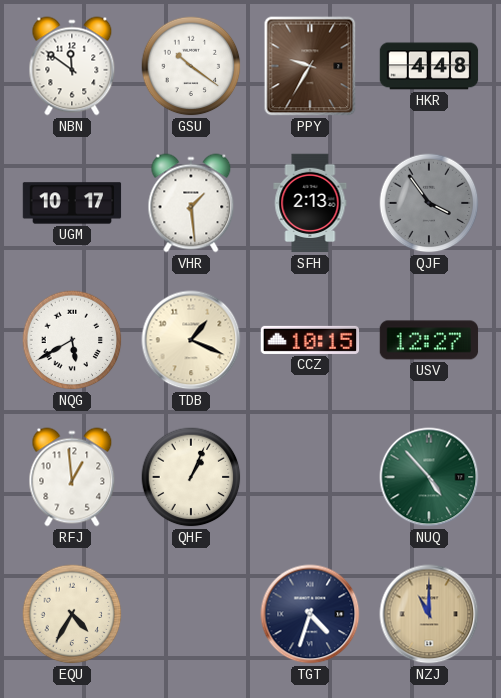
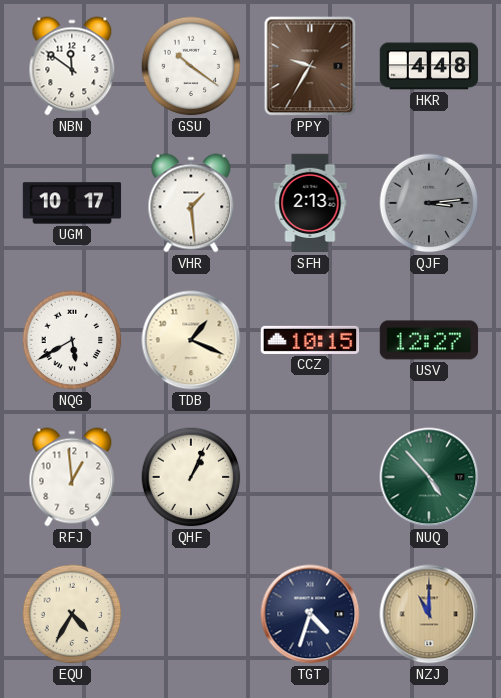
QJF: 3:54 -> 3:14 (429, 203)
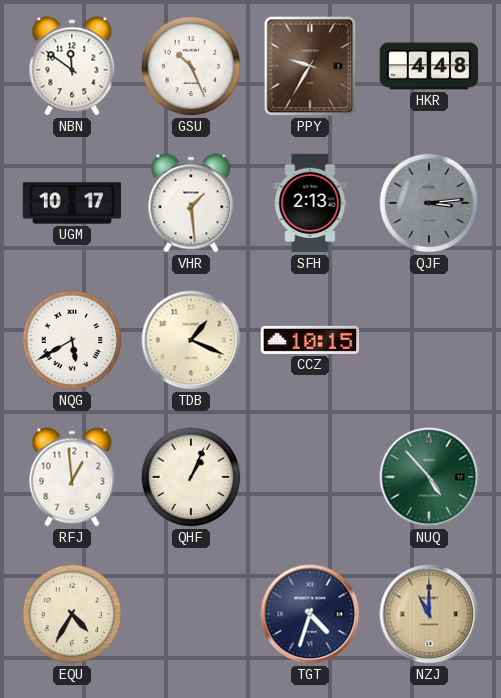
GSU: 10:21 -> 10:26 (191, 66)
USV: 12:27 -> none (429, 340)
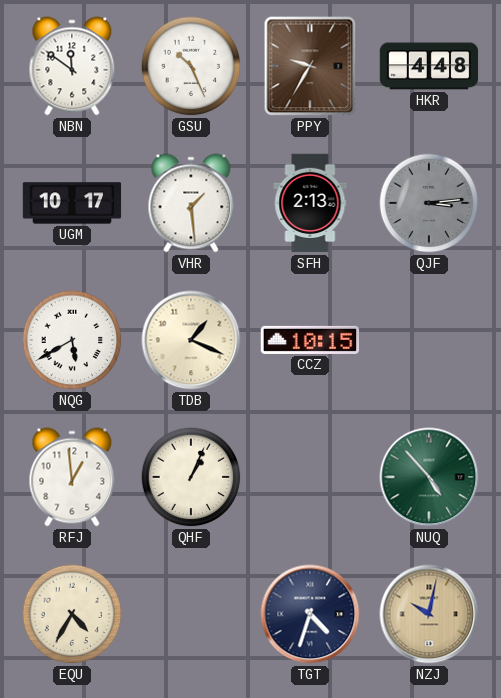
NZJ: 11:00 -> 10:02 (429, 614)
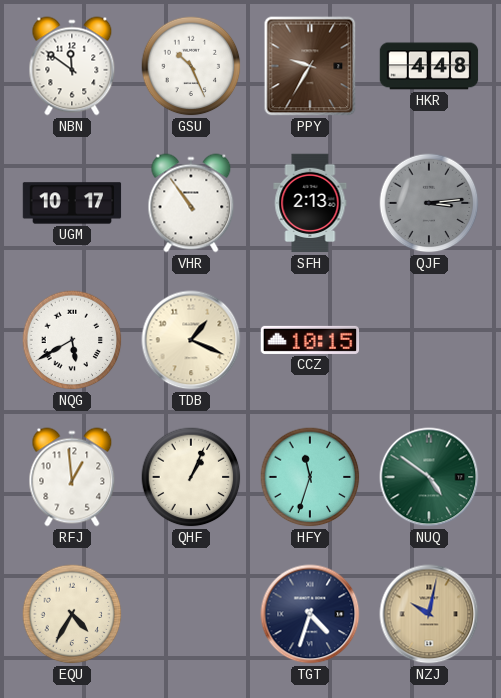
VHR: 1:29 -> 10:54 (191, 203)
HFY: none -> 11:33 (310, 477)
NUQ: 4:53 -> 4:51 (429, 477)
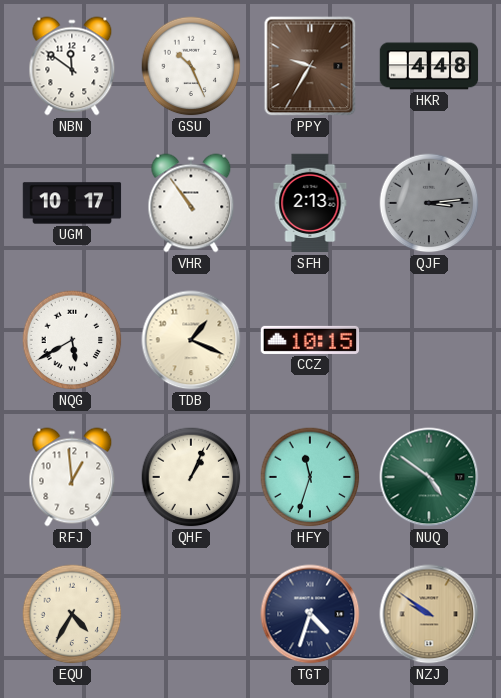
NZJ: 10:02 -> 9:51 (429, 614)
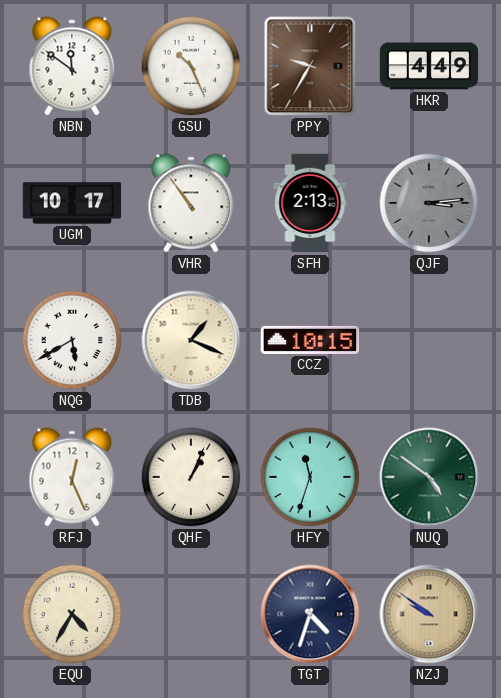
HKR: 4:48 -> 4:49 (429, 66)
RFJ: 12:59 -> 12:26 (72, 477)
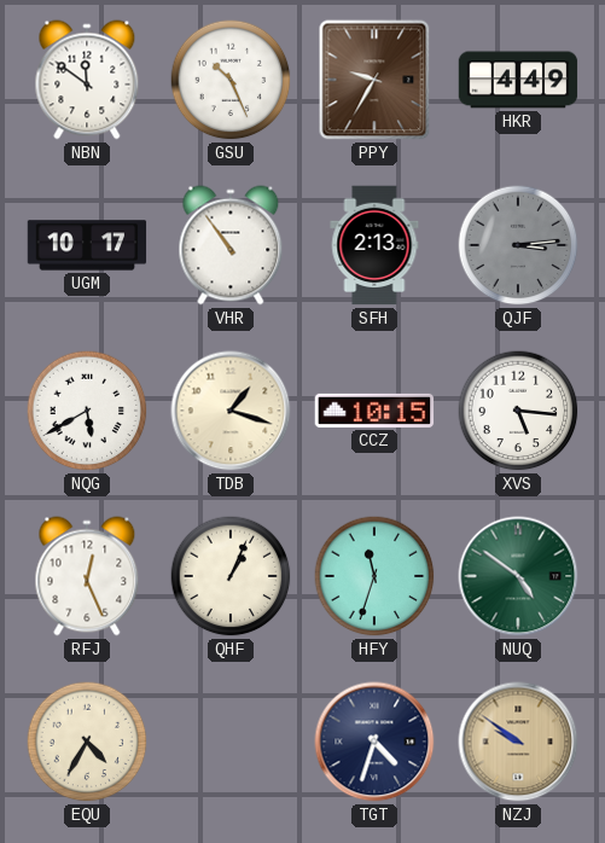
TDB: 1:19 -> 1:18 (231, 411)
XVS: none -> 5:16 (518, 411)
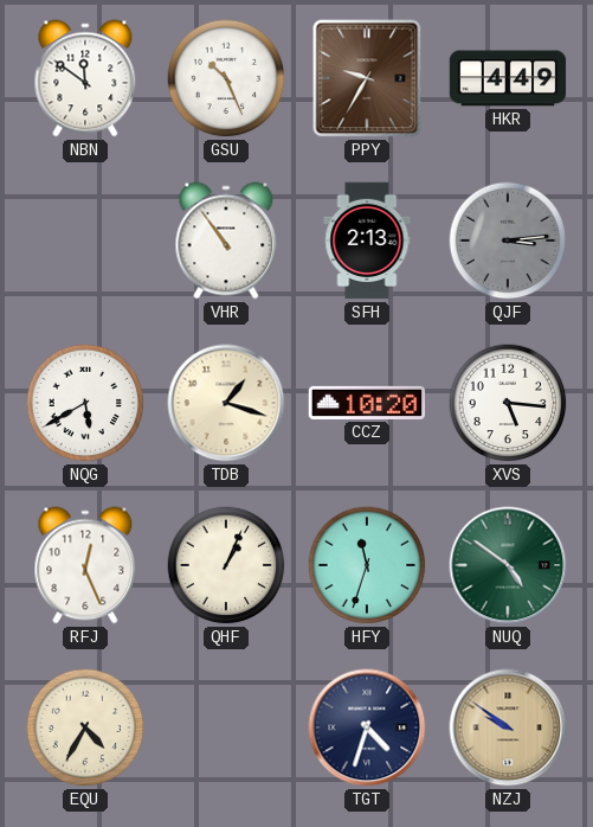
UGM: 10:17 -> none (87, 245)
CCZ: 10:15 -> 10:20 (367, 403)
